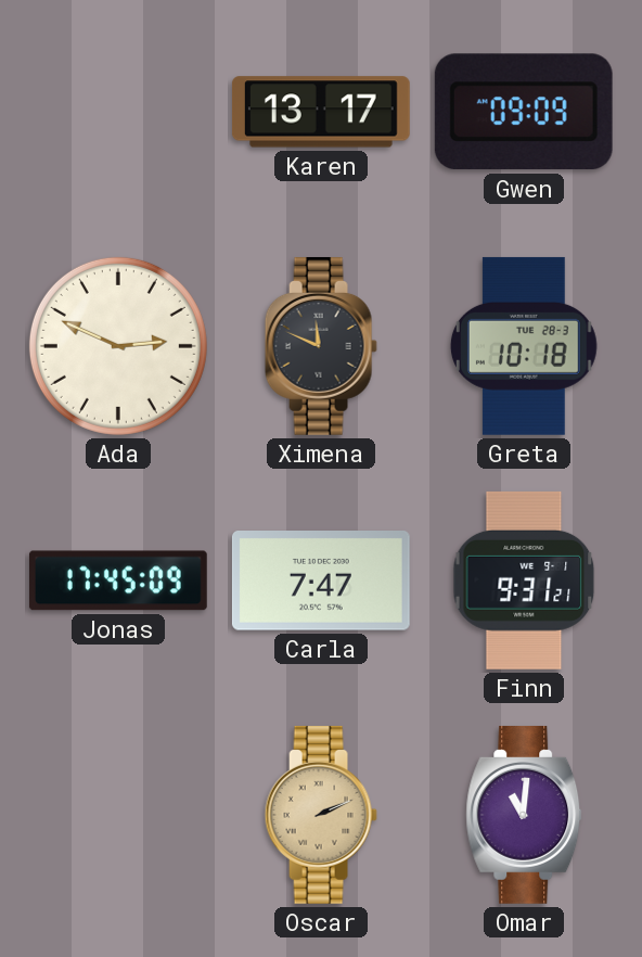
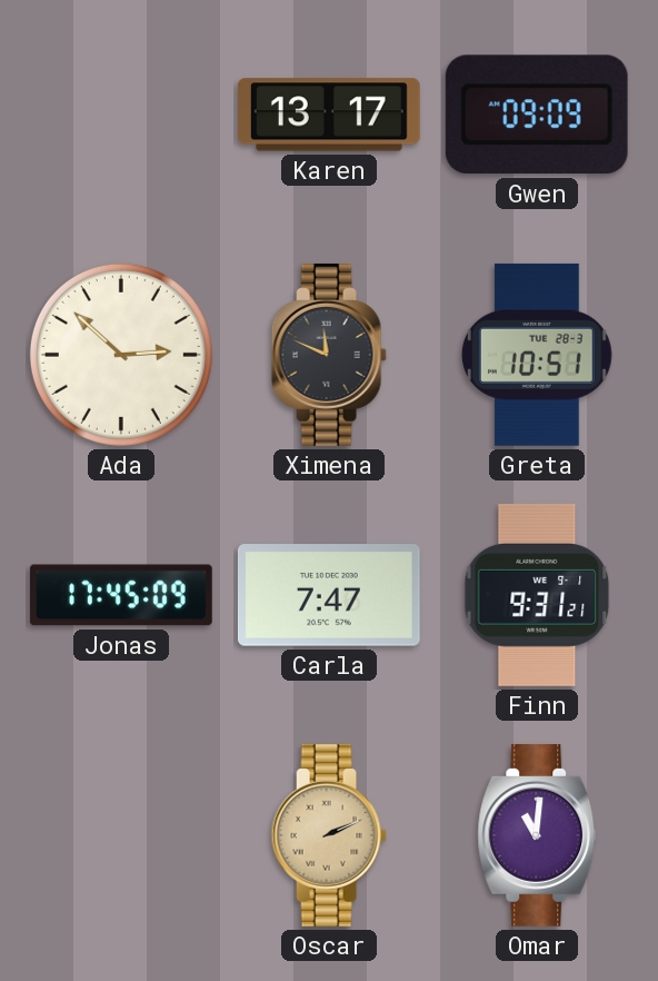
Ada: 2:49 -> 2:52 (121, 355)
Greta: 10:18 -> 10:51 (537, 355)
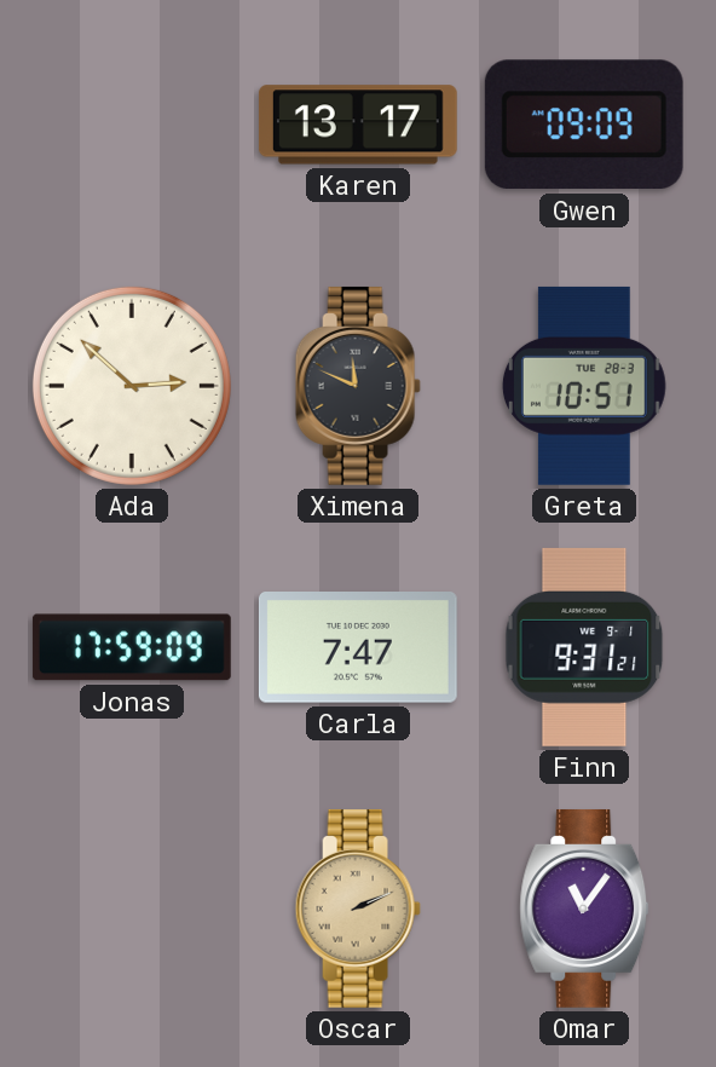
Jonas: 17:45 -> 17:59 (132, 647)
Omar: 11:01 -> 11:06 (584, 909)
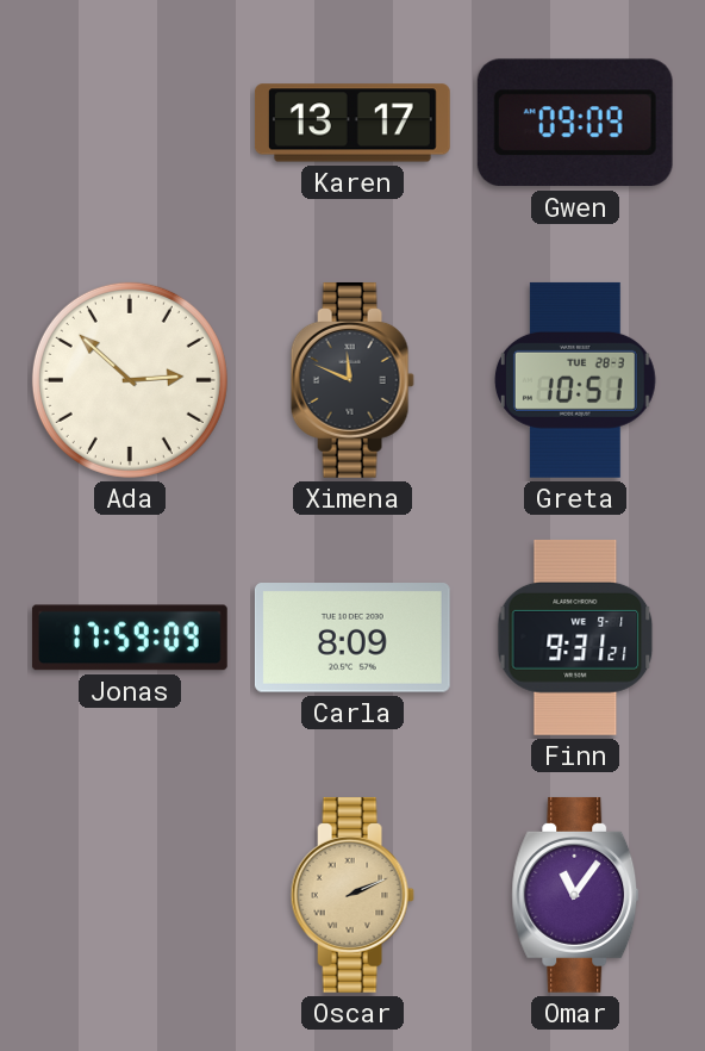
Carla: 7:47 -> 8:09 (352, 639)
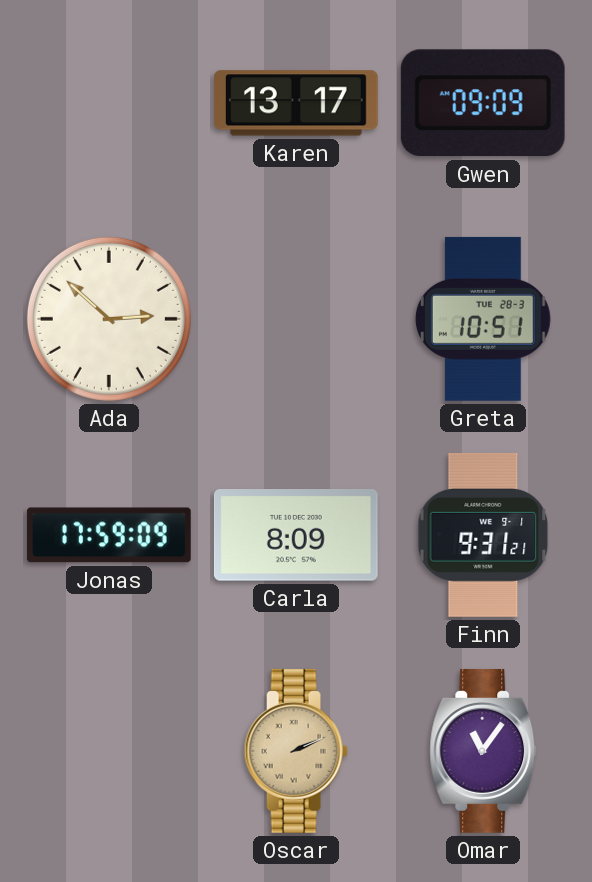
Ximena: 11:49 -> none (352, 380)
